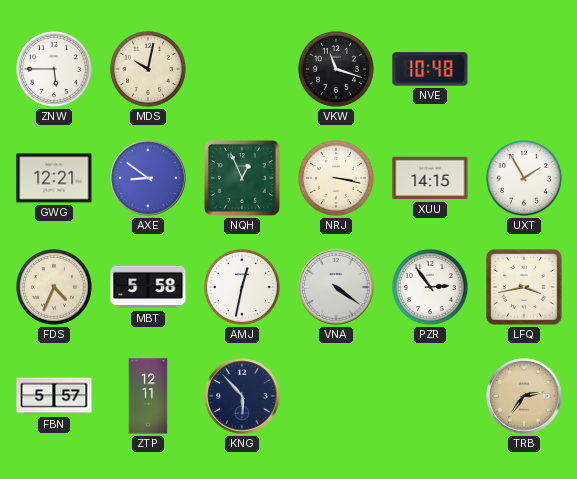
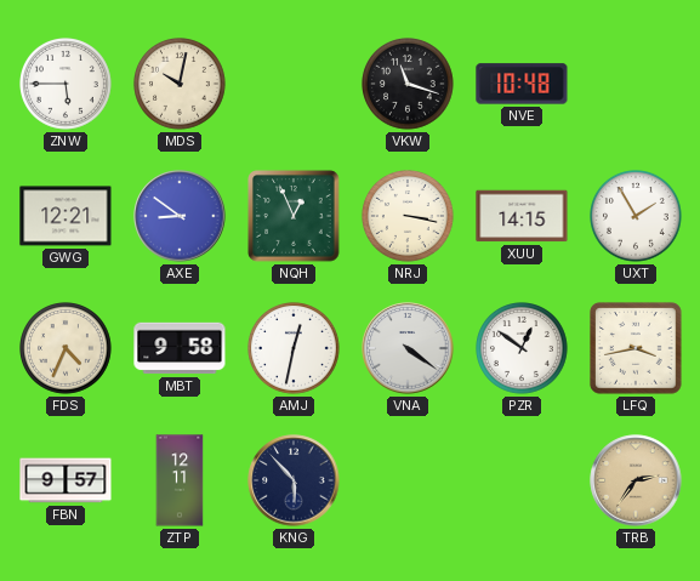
MBT: 5:58 -> 9:58 (180, 348)
PZR: 2:54 -> 12:51 (523, 349)
FBN: 5:57 -> 9:57 (66, 480)
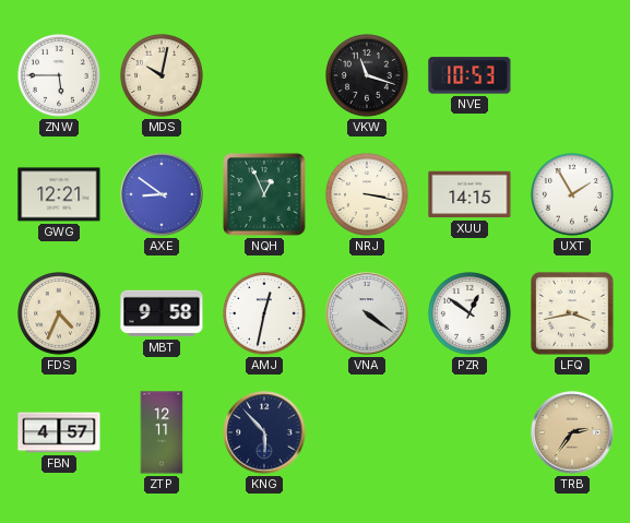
NVE: 10:48 -> 10:53 (469, 75)
FBN: 9:57 -> 4:57 (59, 432)
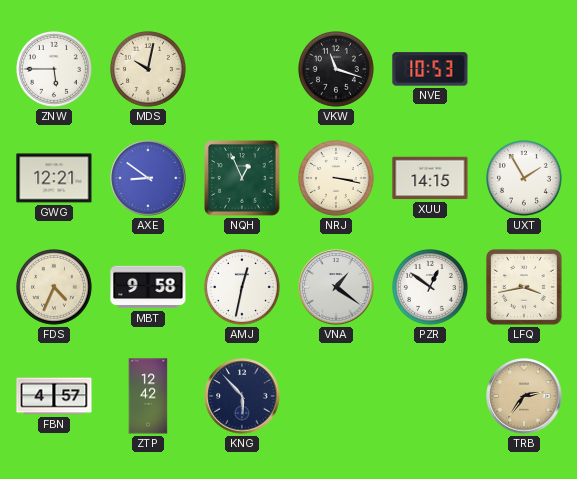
VNA: 4:21 -> 1:21 (336, 287)
ZTP: 12:11 -> 12:42 (148, 396)
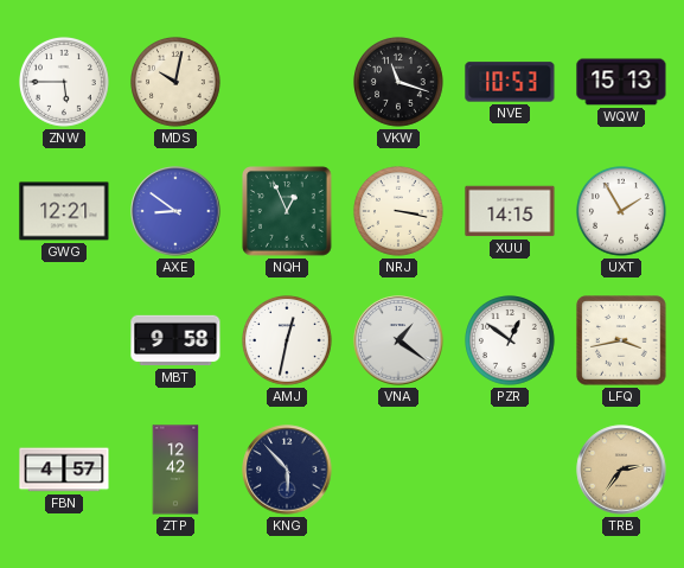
WQW: none -> 15:13 (621, 82)
FDS: 4:34 -> none (55, 288)
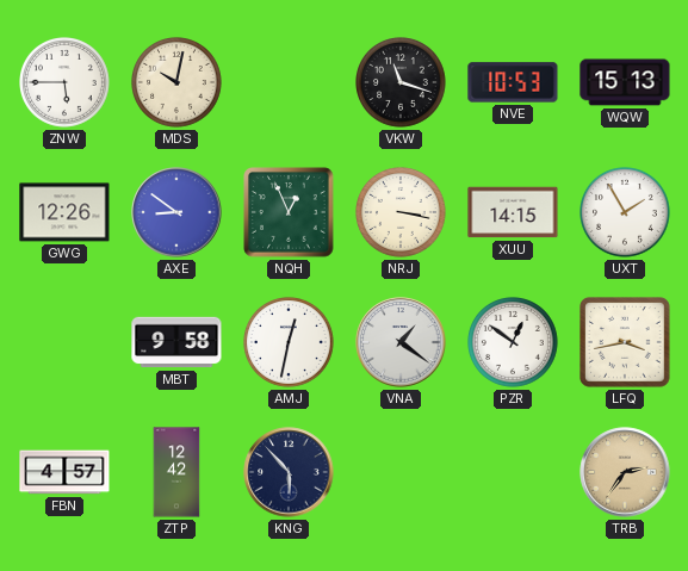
GWG: 12:21 -> 12:26 (64, 212)
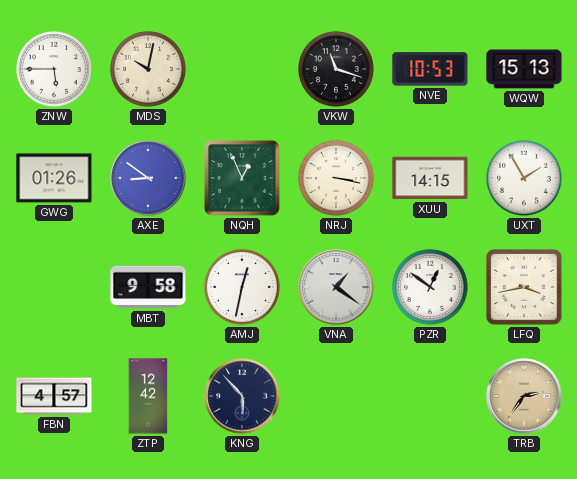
GWG: 12:26 -> 01:26 (54, 178)
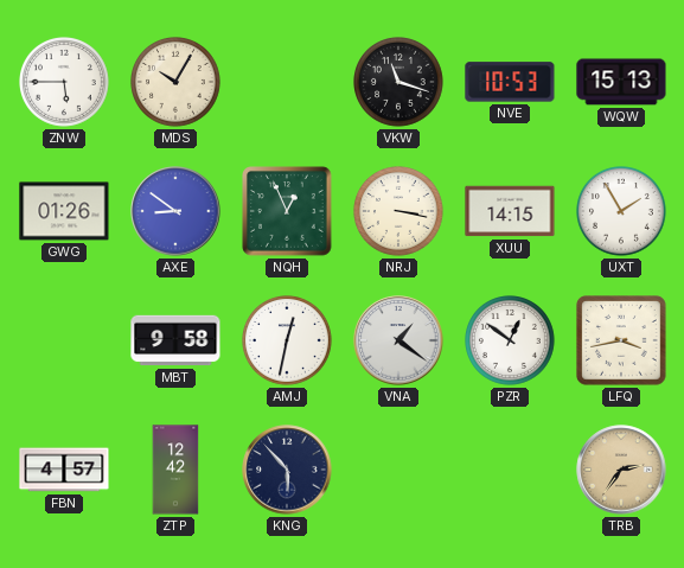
MDS: 10:02 -> 10:05 (177, 83)
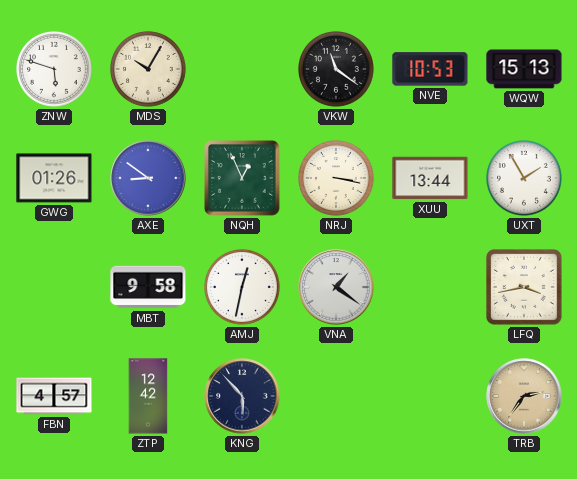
ZNW: 5:45 -> 5:48 (55, 70)
VKW: 11:18 -> 11:21 (337, 70)
XUU: 14:15 -> 13:44 (430, 178)
PZR: 12:51 -> none (511, 342)
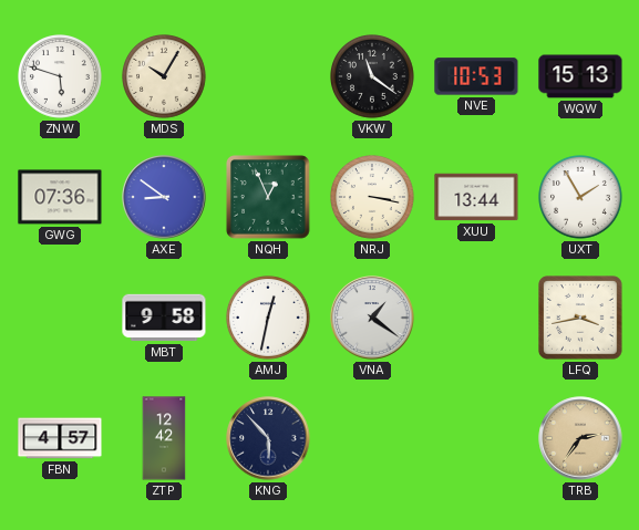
GWG: 01:26 -> 07:36 (60, 197)
